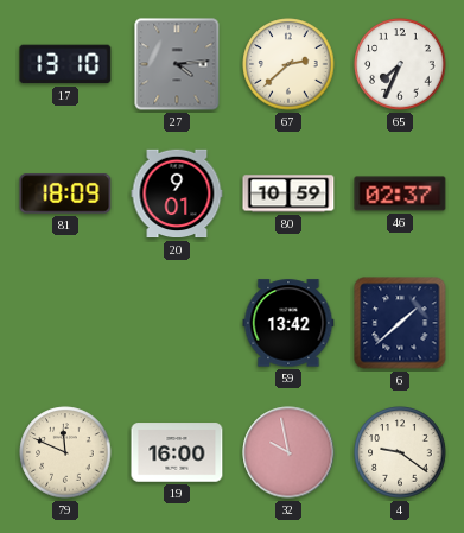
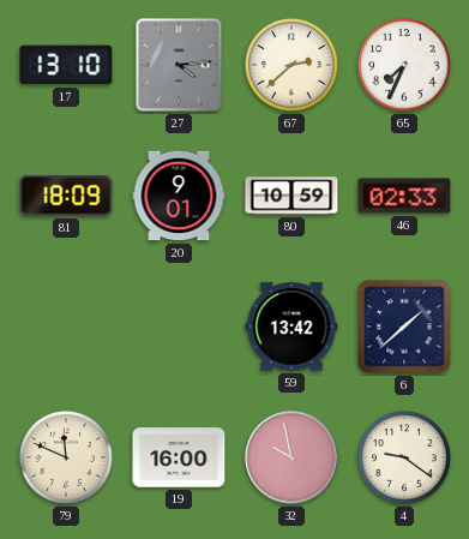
46: 02:37 -> 02:33 (404, 196)
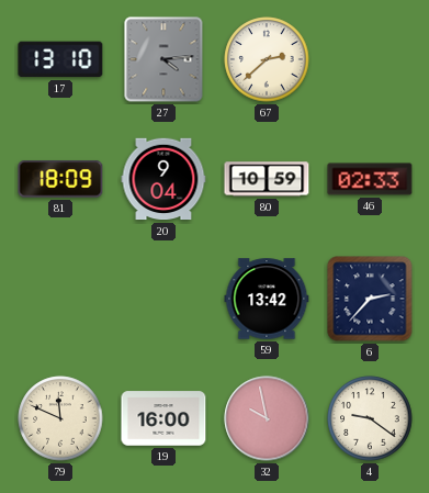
65: 7:34 -> none (404, 65)
20: 9:01 -> 9:04 (163, 179)
6: 1:38 -> 2:37 (370, 299)
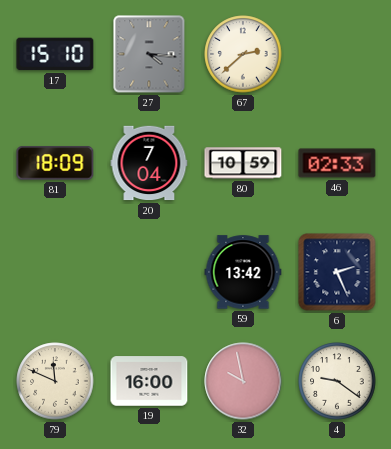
17: 13:10 -> 15:10 (55, 54)
27: 4:14 -> 4:16 (149, 54)
20: 9:04 -> 7:04 (149, 163)
6: 2:37 -> 2:26 (337, 272)
